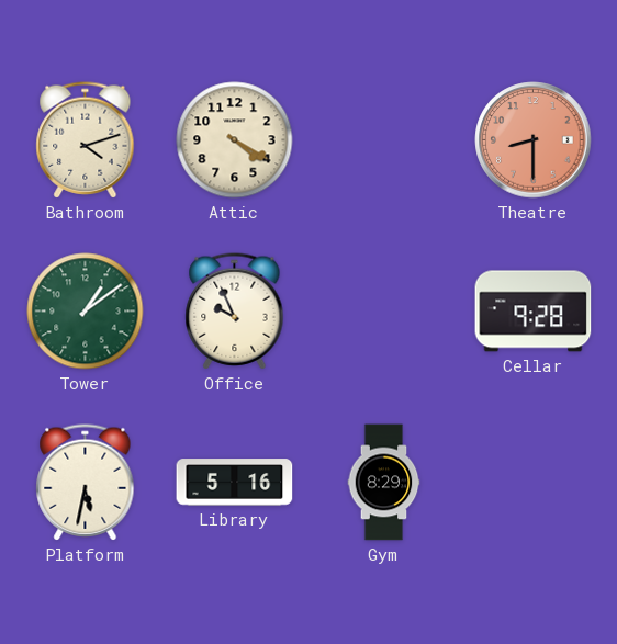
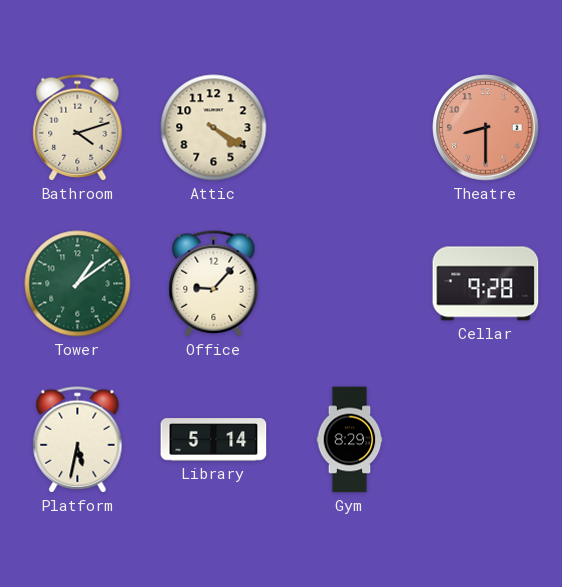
Office: 9:56 -> 9:07 (214, 284)
Library: 5:16 -> 5:14 (214, 440)
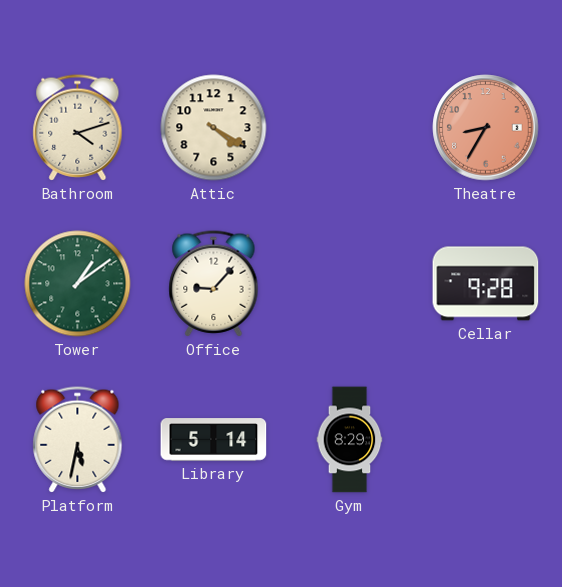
Theatre: 8:30 -> 8:35 (486, 128)
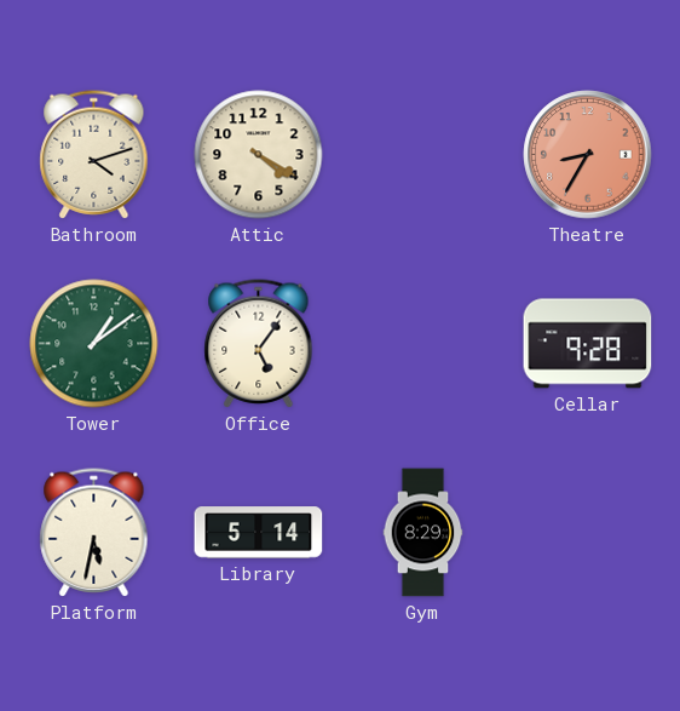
Office: 9:07 -> 5:06 (259, 344)
